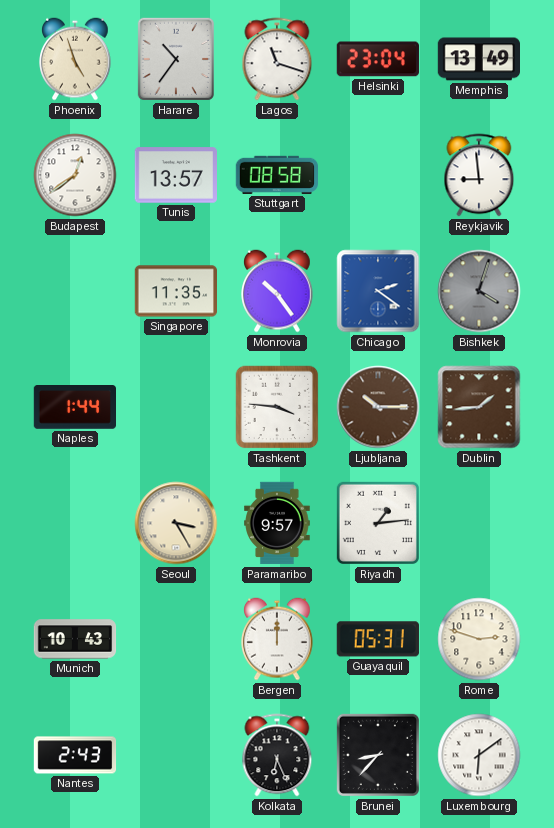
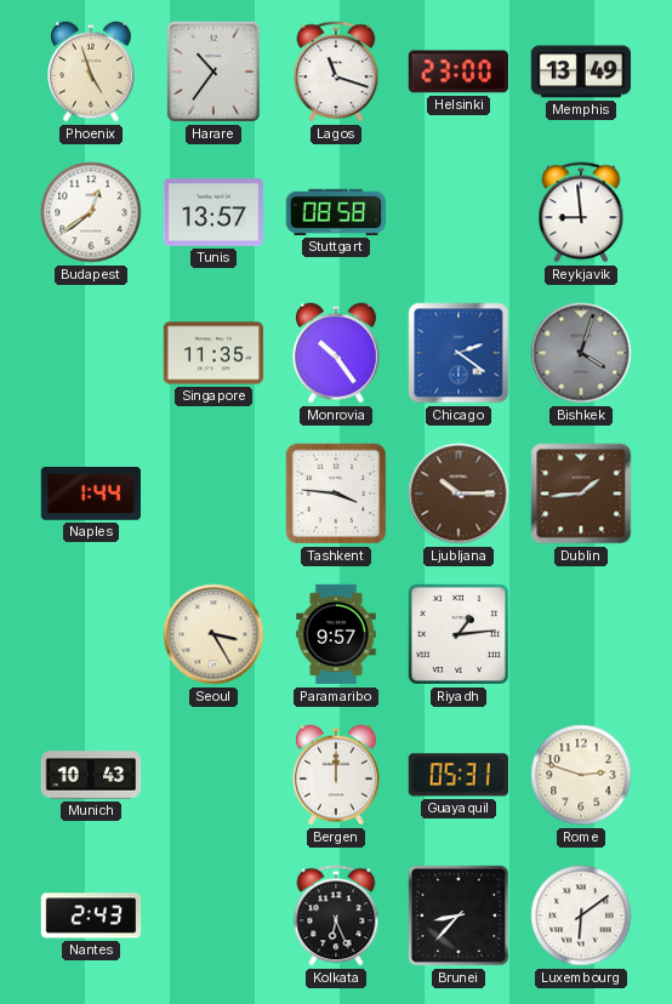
Helsinki: 23:04 -> 23:00 (459, 72)
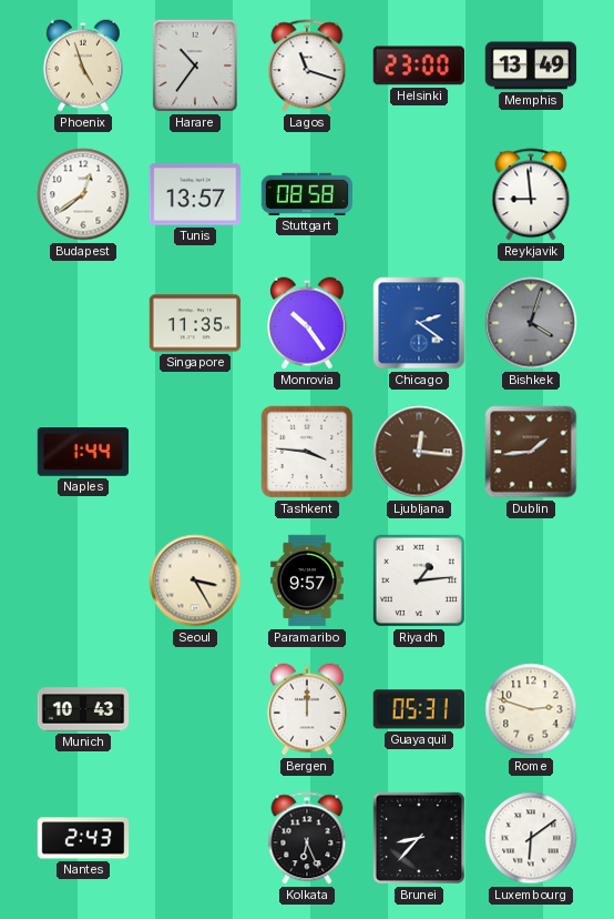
Ljubljana: 10:15 -> 12:16 (419, 452)
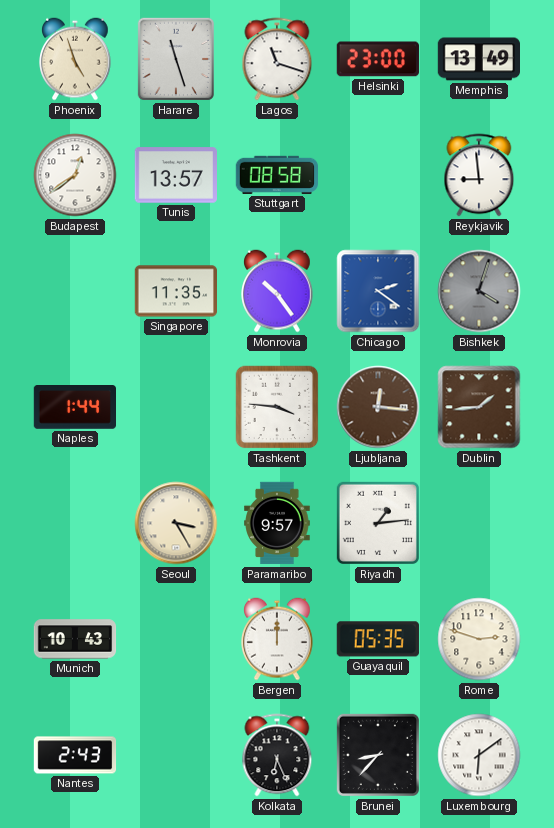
Harare: 10:36 -> 11:27 (176, 59)
Guayaquil: 05:31 -> 05:35 (378, 639)
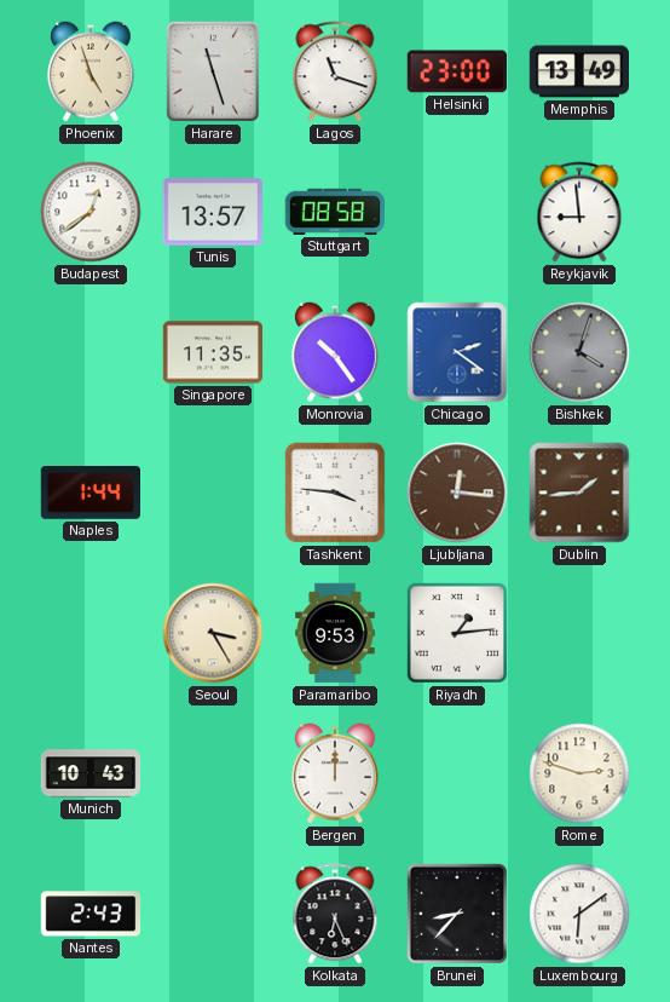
Paramaribo: 9:57 -> 9:53 (335, 633)
Guayaquil: 05:35 -> none (378, 639)
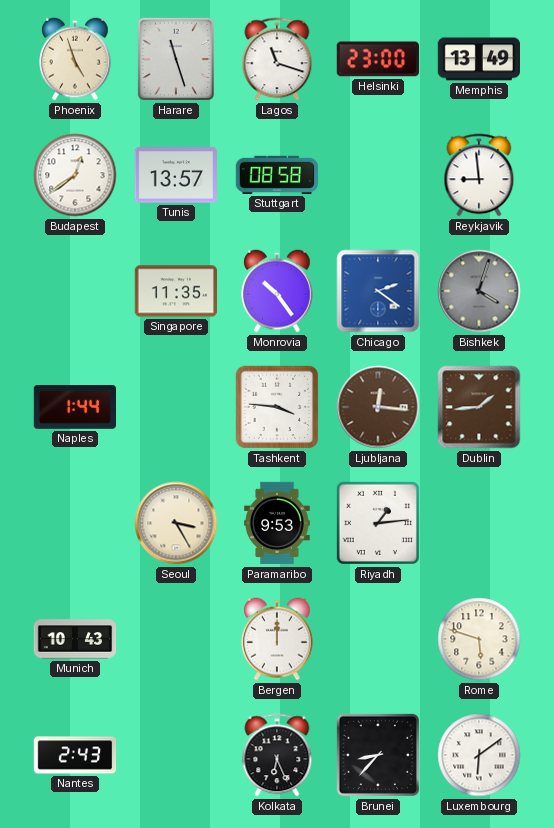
Rome: 2:48 -> 5:48 (479, 639)
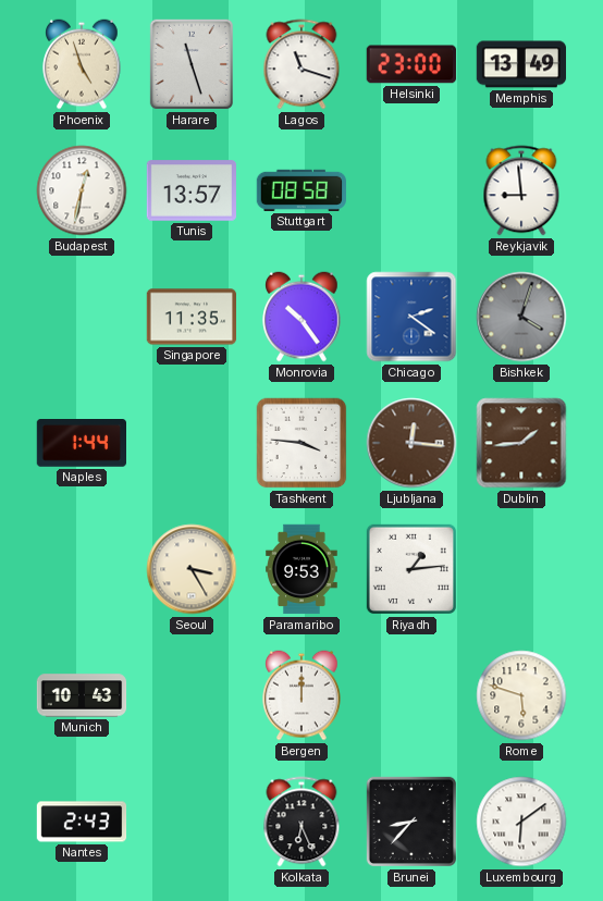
Budapest: 12:39 -> 12:32 (82, 190)
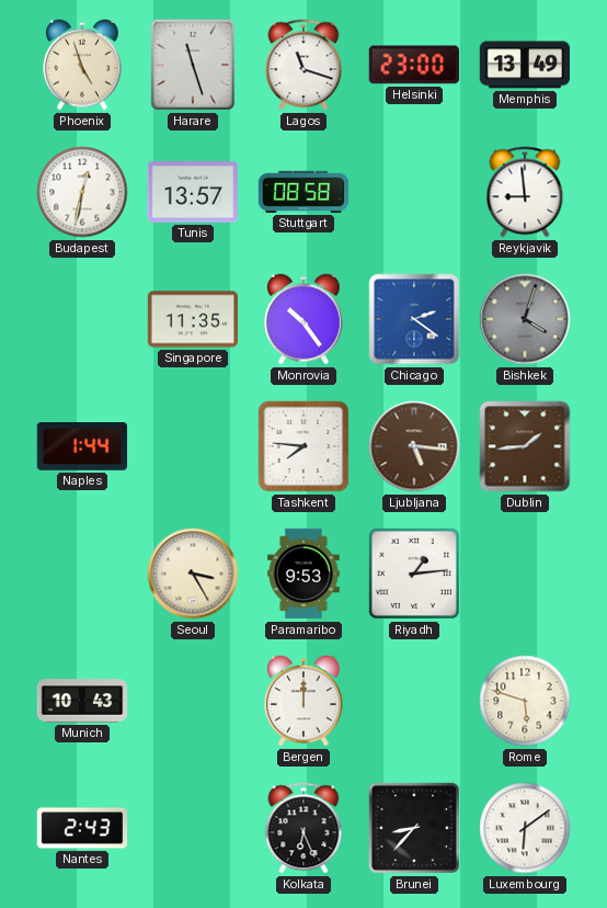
Tashkent: 3:46 -> 7:46 (303, 446)
Ljubljana: 12:16 -> 5:16 (414, 446)
